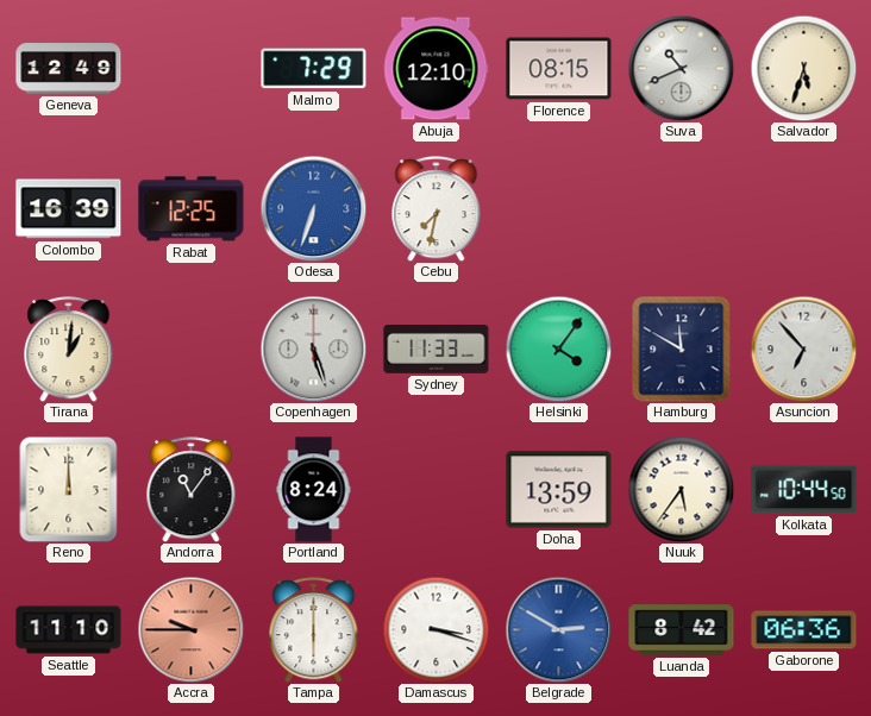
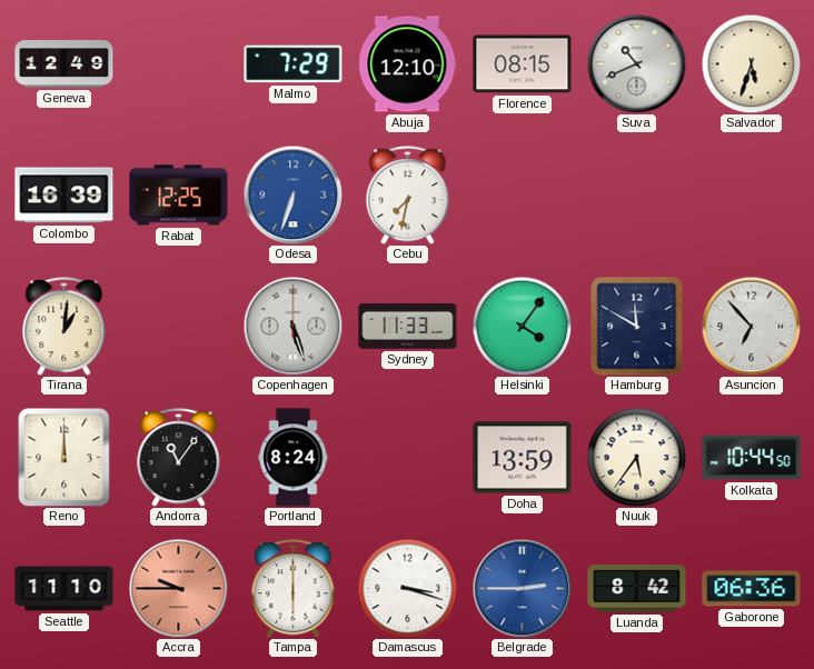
Belgrade: 2:50 -> 2:45 (522, 588)
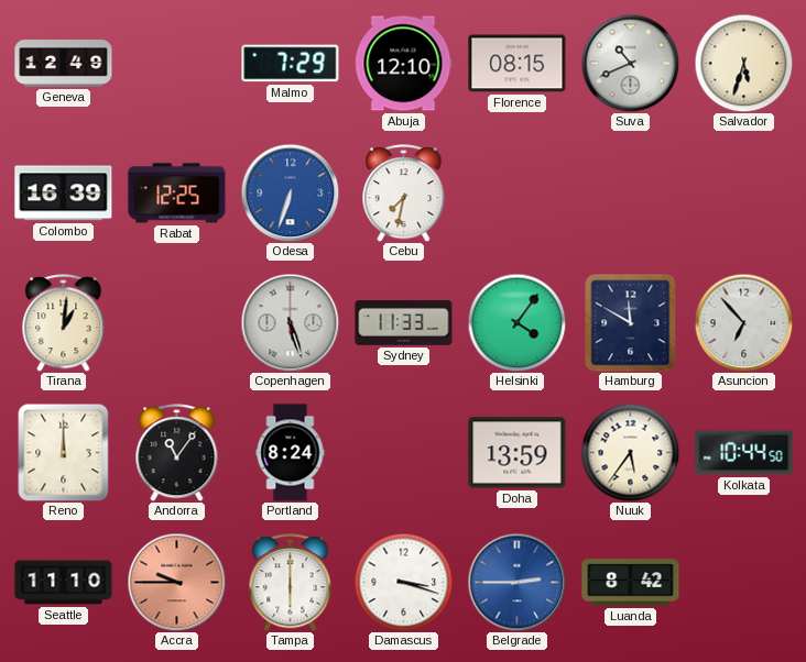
Gaborone: 06:36 -> none (752, 589)
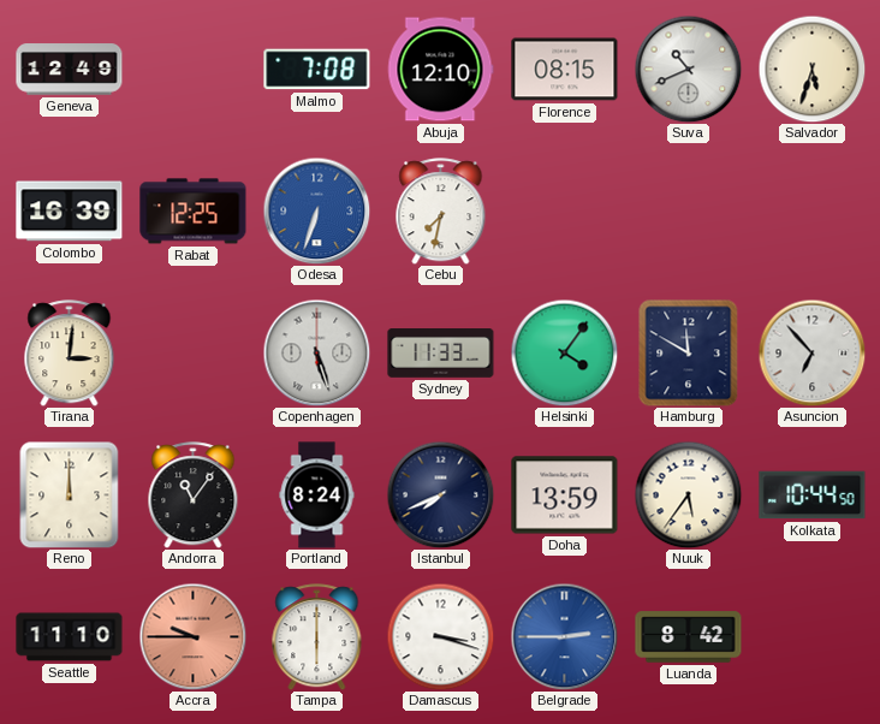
Malmo: 7:29 -> 7:08 (317, 70)
Tirana: 1:01 -> 3:01 (70, 354)
Istanbul: none -> 7:41 (440, 494)
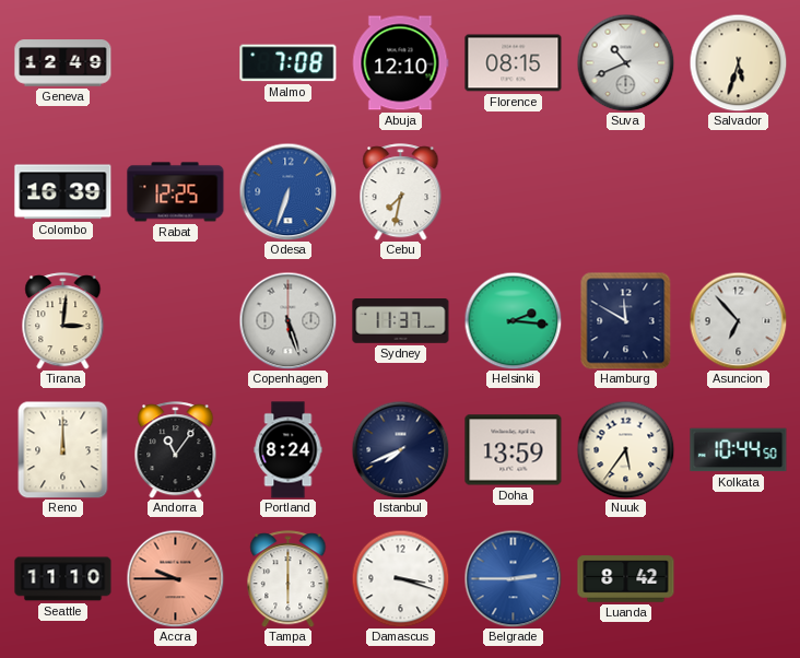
Sydney: 11:33 -> 11:37 (401, 321)
Helsinki: 4:06 -> 2:16 (513, 320)
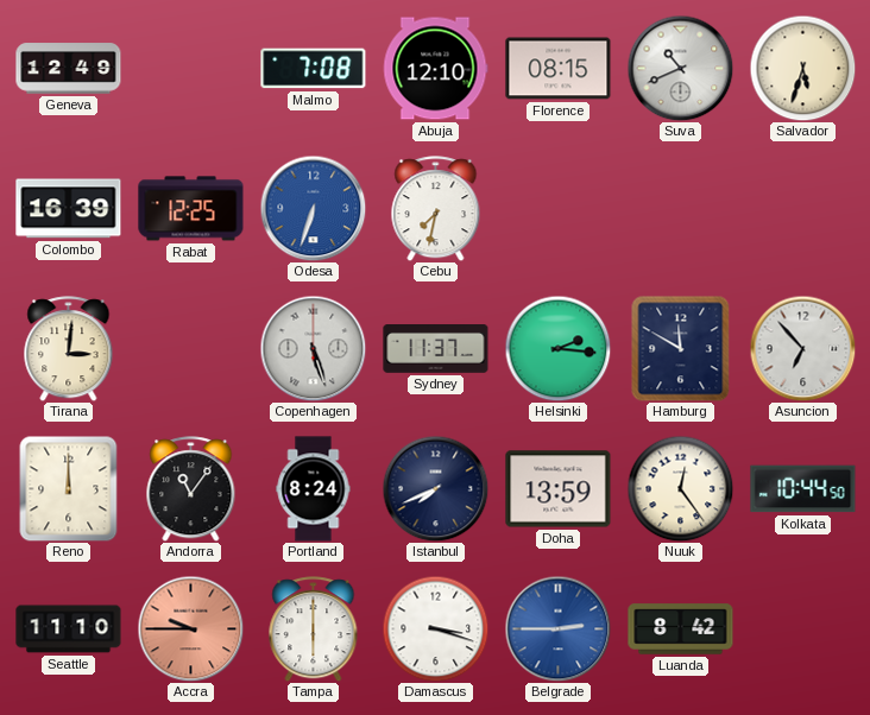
Nuuk: 5:36 -> 12:24 (680, 488)
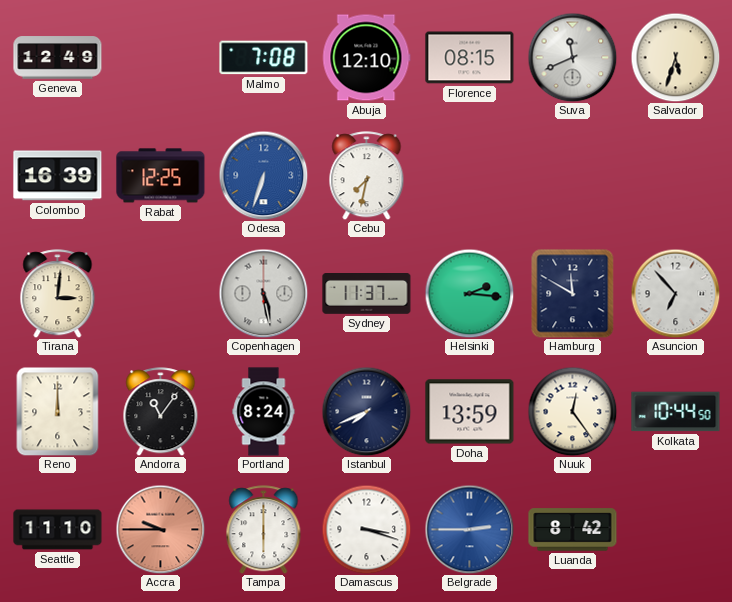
Suva: 10:41 -> 11:41 (572, 57)
Copenhagen: 5:27 -> 5:28 (263, 293)
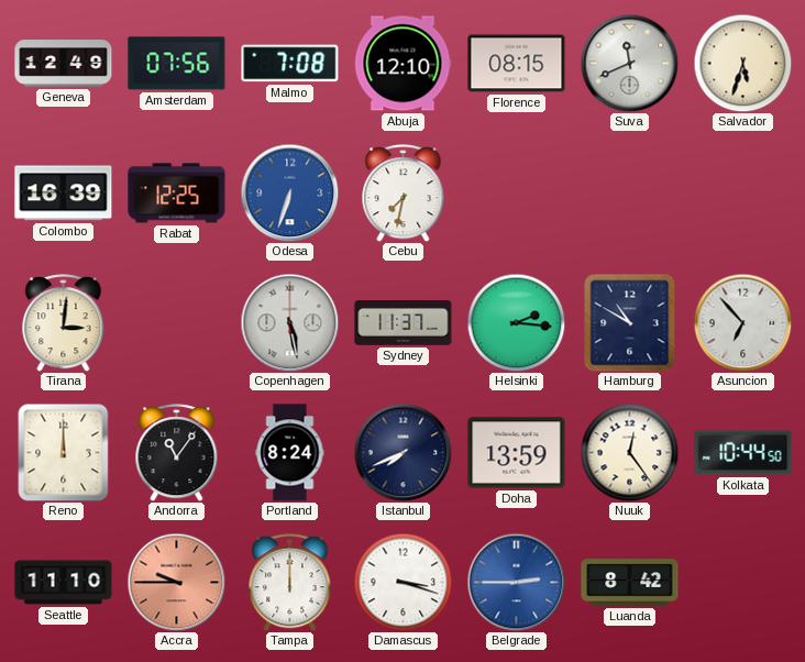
Amsterdam: none -> 07:56 (177, 64)
Hamburg: 11:50 -> 10:50 (630, 322)
Tampa: 6:00 -> 12:00 (290, 583)
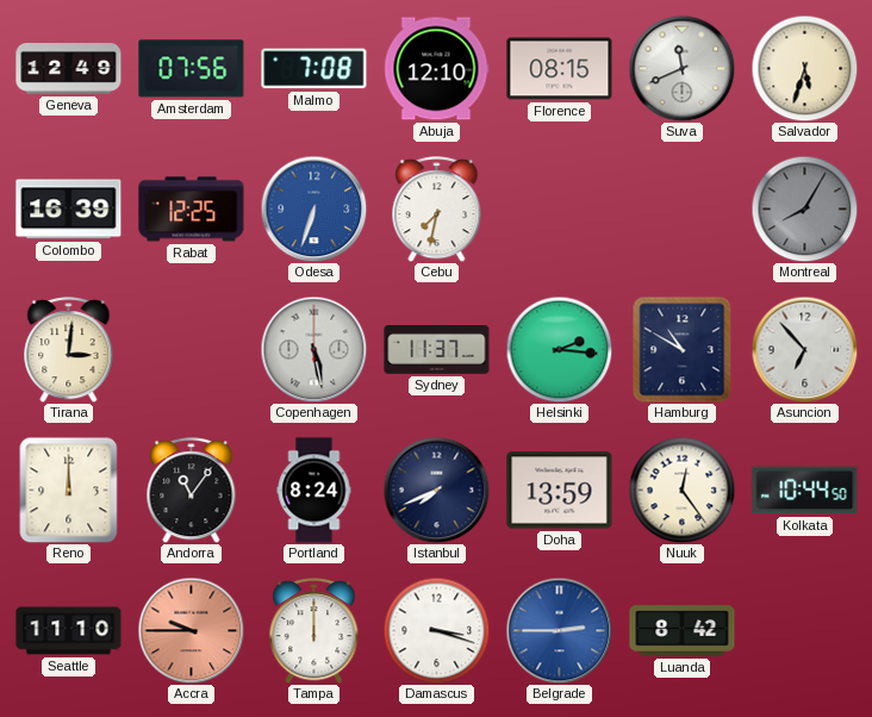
Montreal: none -> 8:05 (804, 208)
